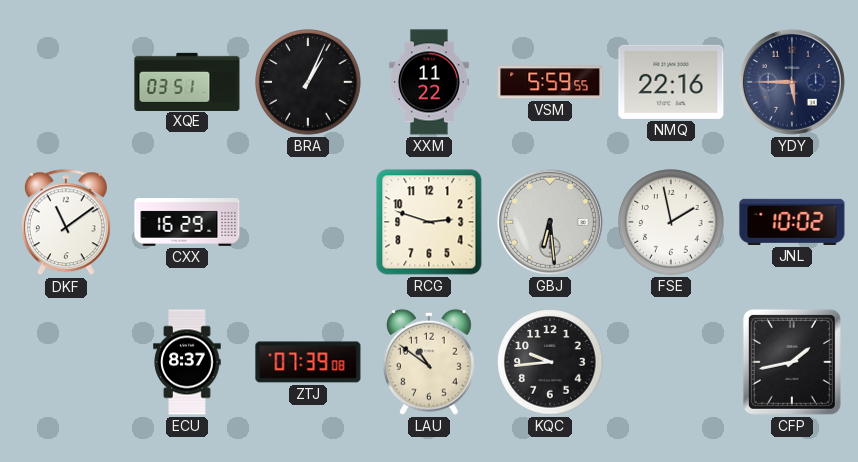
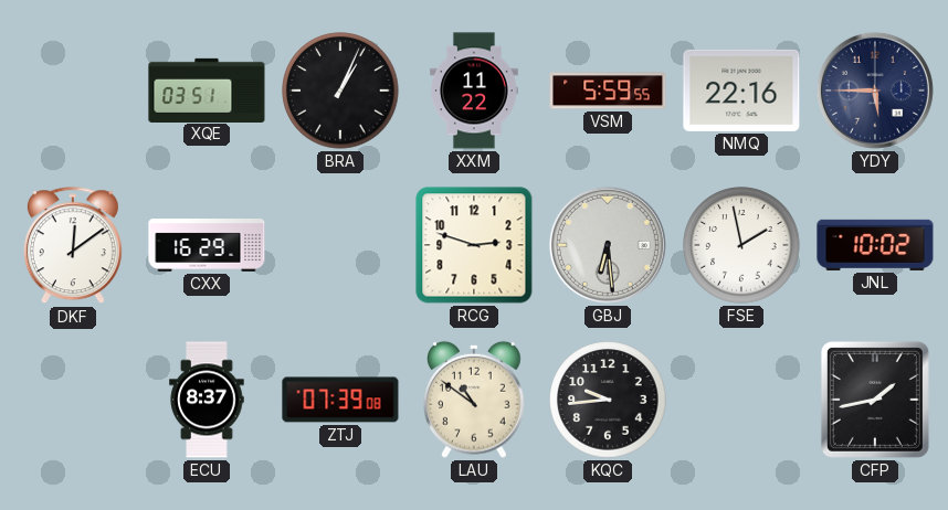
DKF: 11:09 -> 12:09 (73, 246)
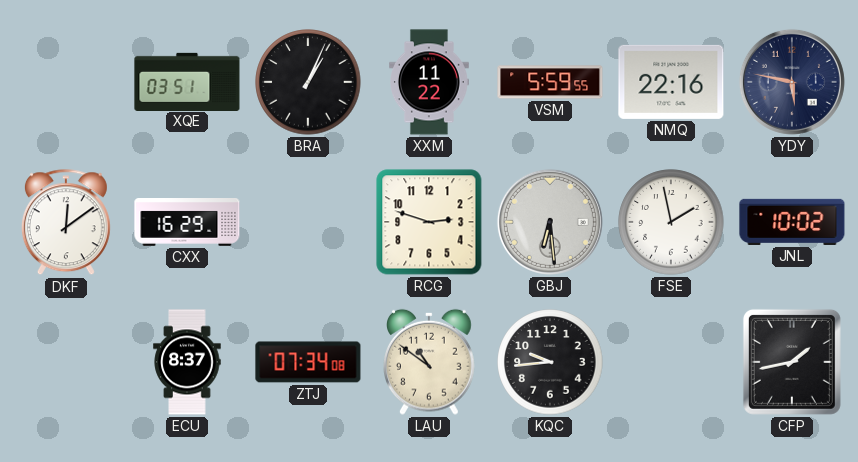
YDY: 5:45 -> 5:47 (792, 82)
ZTJ: 07:39 -> 07:34 (308, 362)
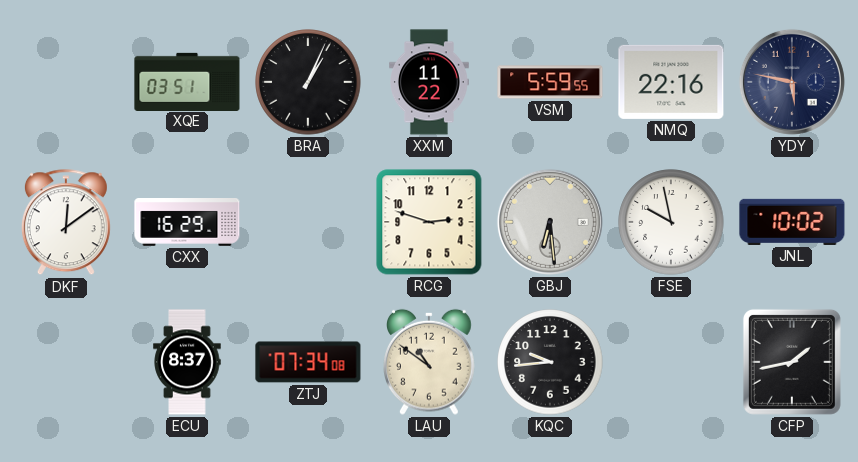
FSE: 1:58 -> 9:58 (671, 222)
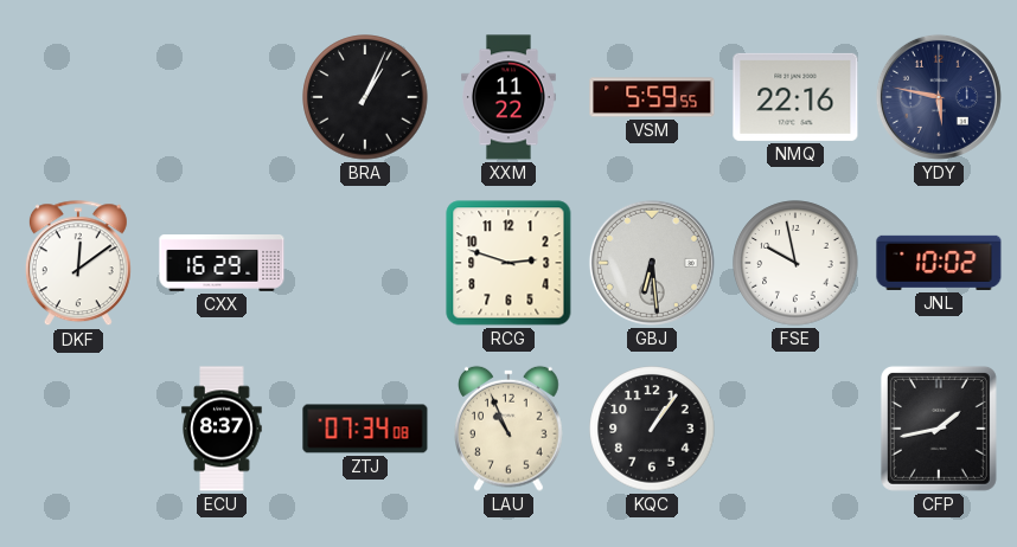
XQE: 03:51 -> none (187, 81)
LAU: 10:51 -> 10:56 (510, 429)
KQC: 9:44 -> 1:06 (652, 429)
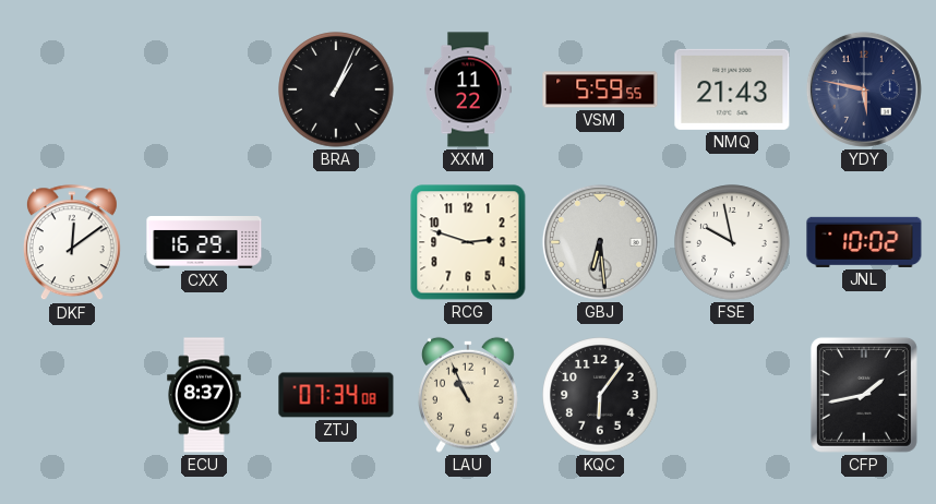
NMQ: 22:16 -> 21:43 (732, 89)
KQC: 1:06 -> 6:06 (600, 395)
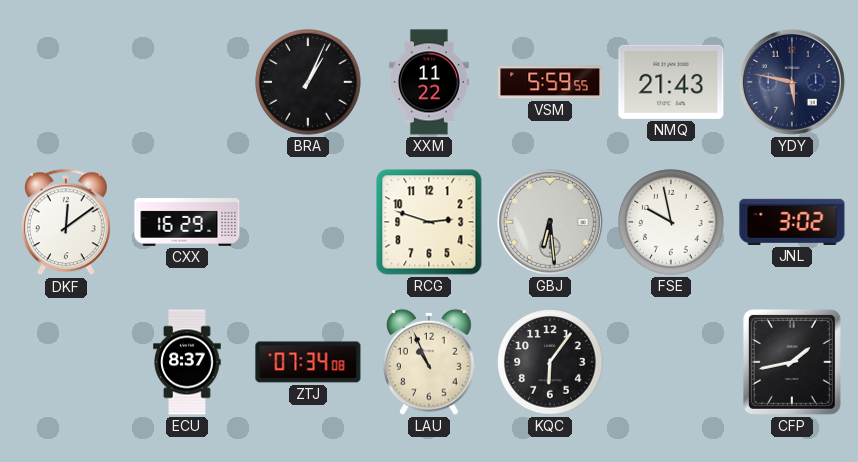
JNL: 10:02 -> 3:02 (792, 222)
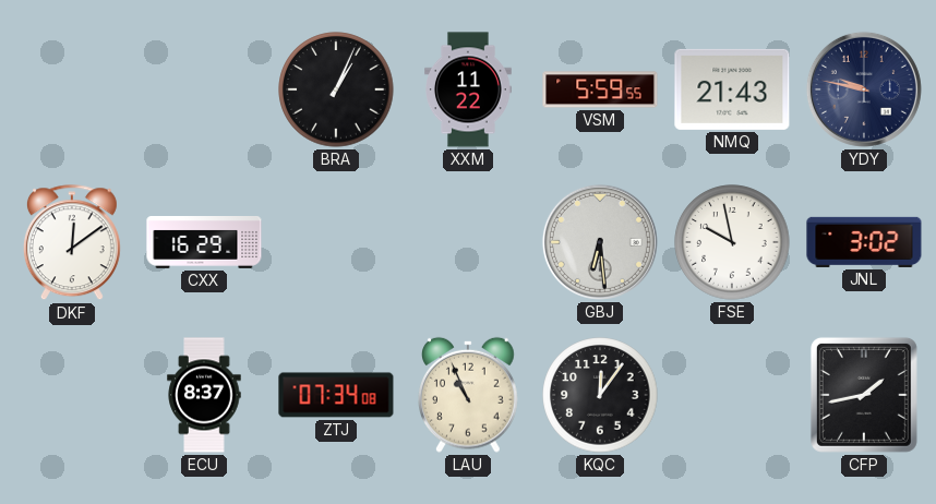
YDY: 5:47 -> 9:47 (864, 89)
RCG: 2:48 -> none (429, 222)
KQC: 6:06 -> 12:06 (600, 395)
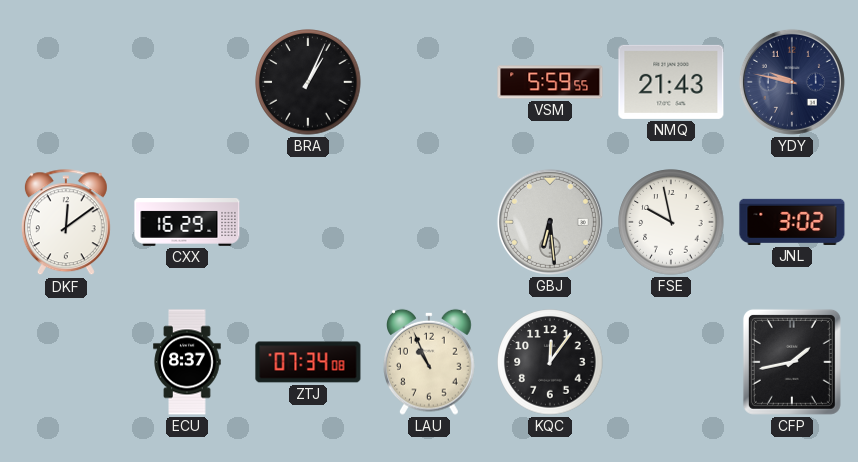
XXM: 11:22 -> none (469, 89)
